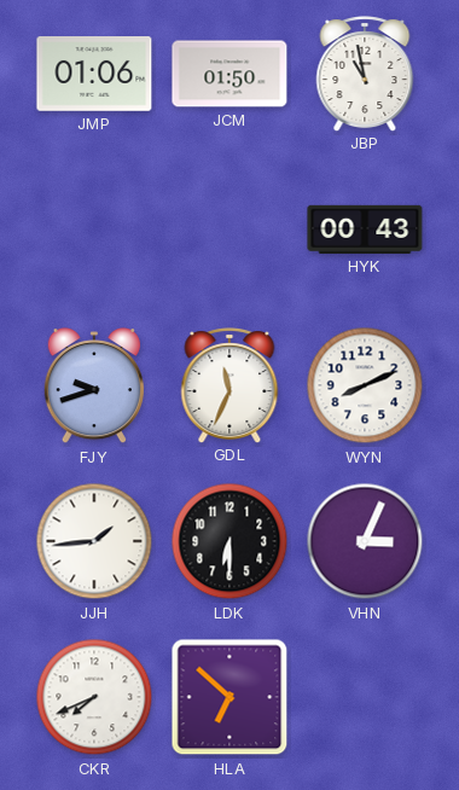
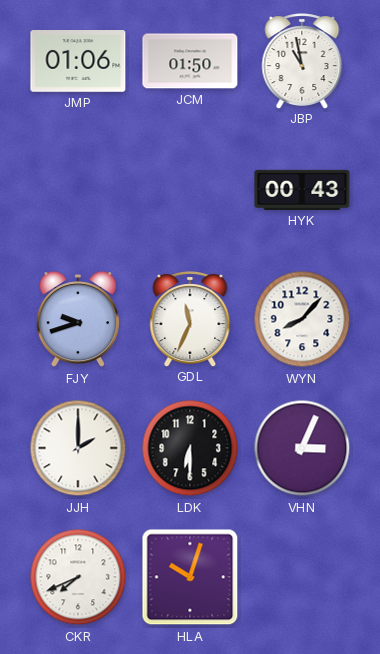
WYN: 8:11 -> 8:07 (302, 319)
JJH: 1:44 -> 2:00 (78, 448)
HLA: 6:52 -> 10:03 (190, 577)
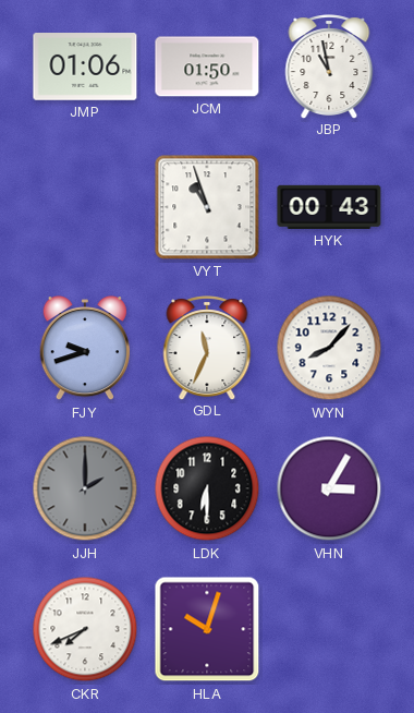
VYT: none -> 10:57 (207, 207)
JJH dial: white -> grey (85, 488)
VHN: 3:04 -> 3:05 (329, 488)
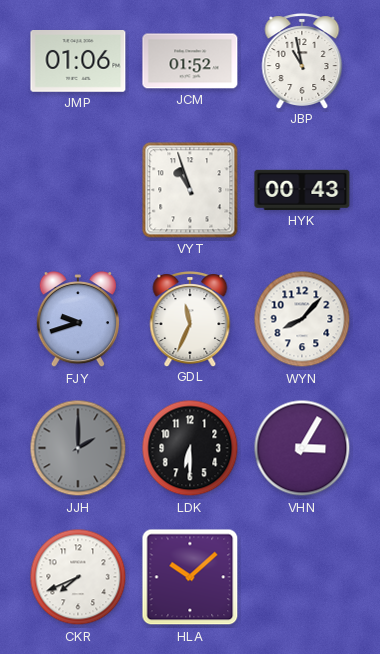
JCM: 01:50 -> 01:52 (190, 61)
HLA: 10:03 -> 10:08 (190, 577)
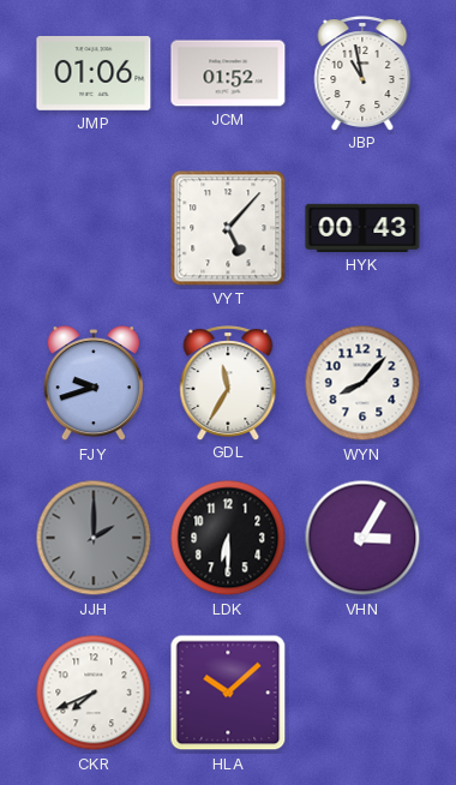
VYT: 10:57 -> 5:07 (228, 228)
GDL: 11:34 -> 11:35 (228, 383)
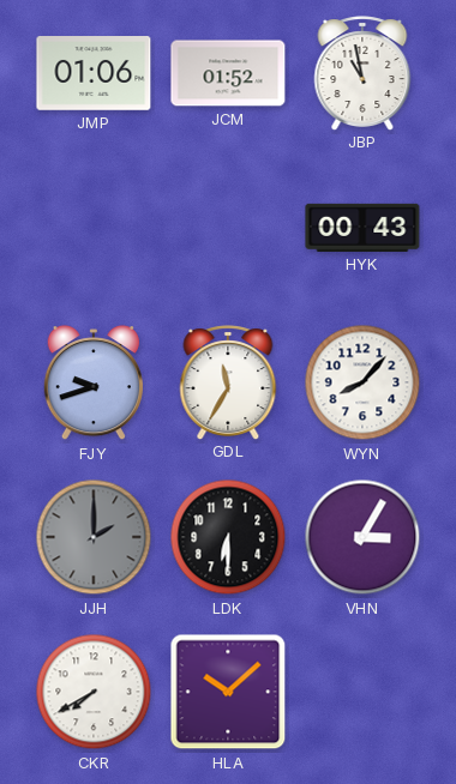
VYT: 5:07 -> none (228, 228)
CKR: 7:41 -> 7:40 (94, 692)
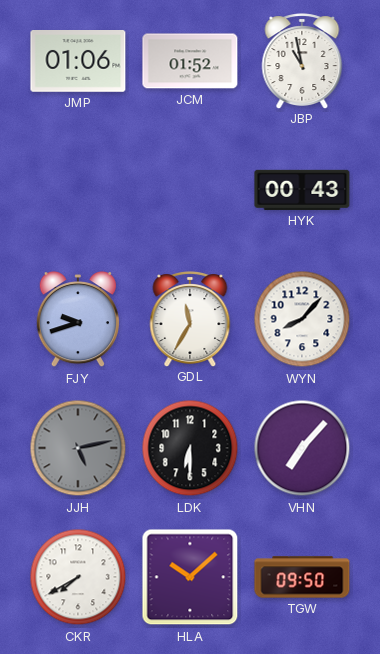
JJH: 2:00 -> 5:13 (78, 448)
VHN: 3:05 -> 7:07 (302, 448)
TGW: none -> 09:50 (302, 577)
